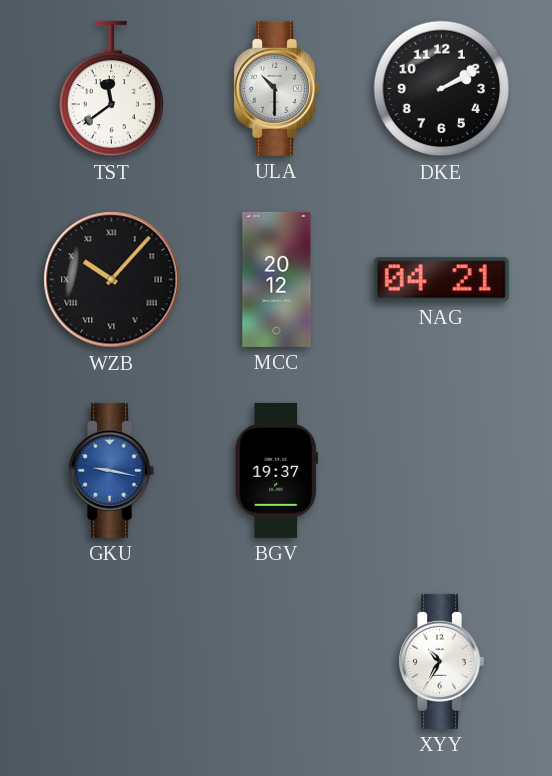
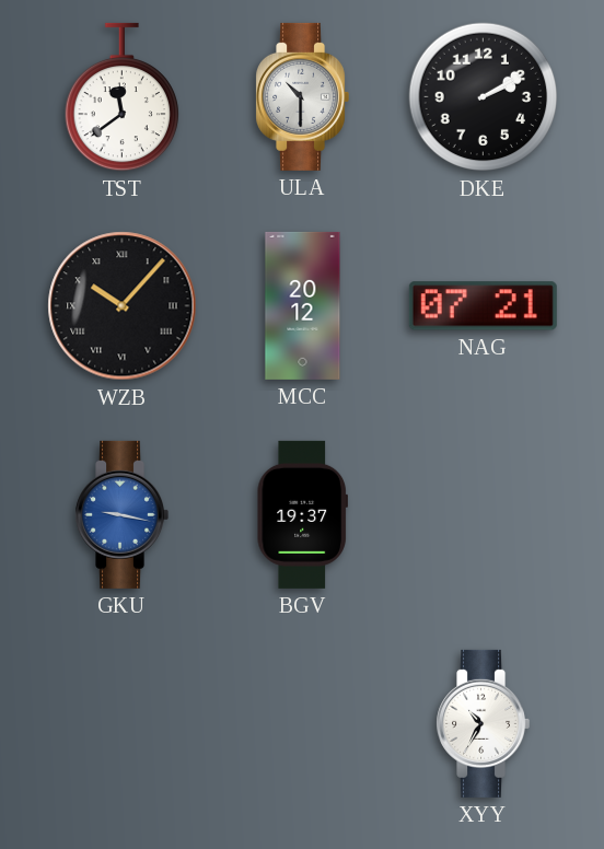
NAG: 04:21 -> 07:21 (483, 306)
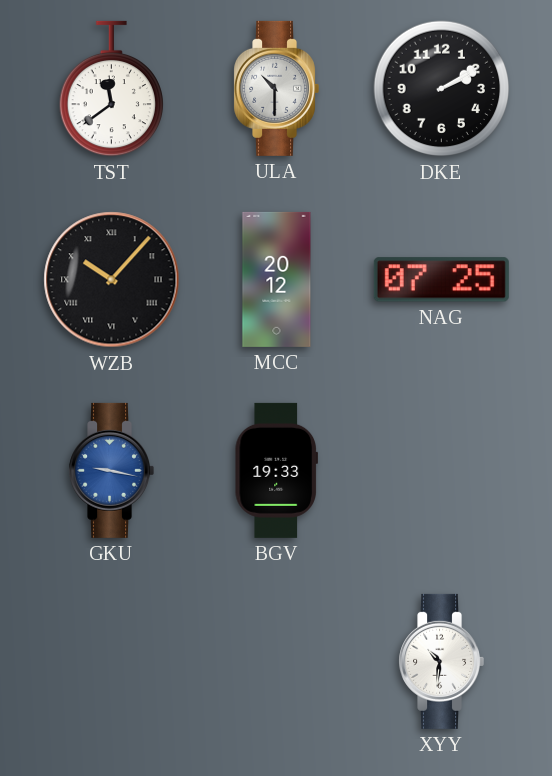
NAG: 07:21 -> 07:25 (441, 280)
BGV: 19:37 -> 19:33 (276, 470)
XYY: 10:35 -> 10:31 (441, 661)
